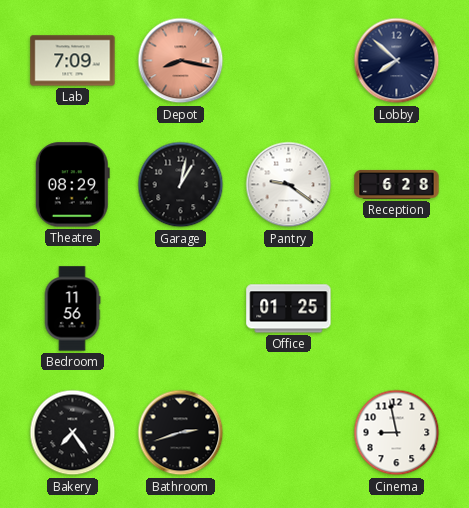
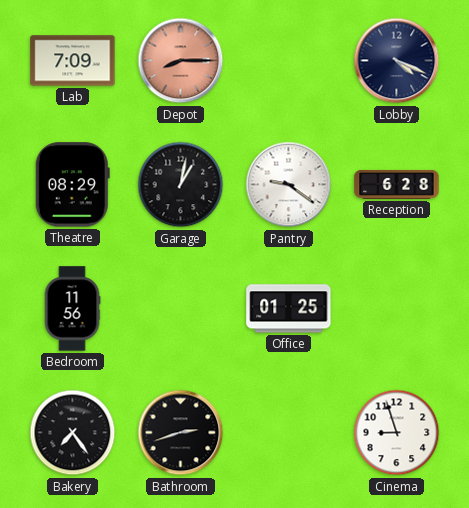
Depot: 8:17 -> 8:15 (181, 61)
Lobby: 7:52 -> 4:19 (397, 61)
Cinema: 8:58 -> 8:57 (397, 433)
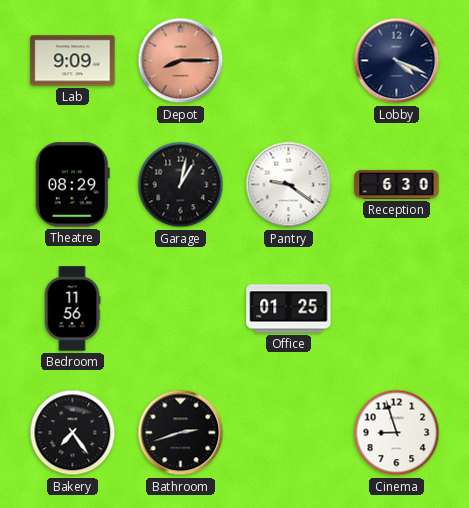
Lab: 7:09 -> 9:09 (73, 61)
Reception: 6:28 -> 6:30 (397, 184)
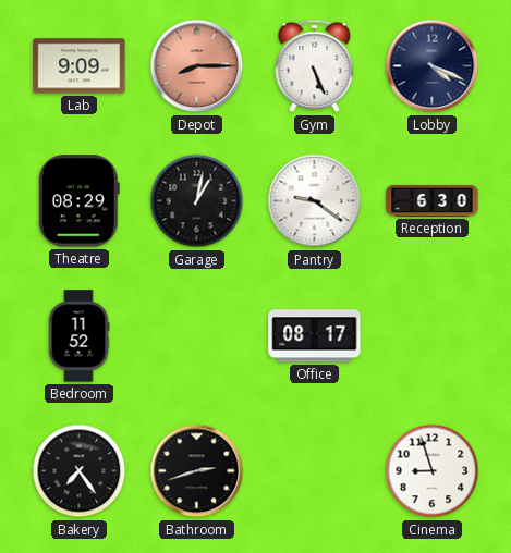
Gym: none -> 5:26 (315, 66)
Bedroom: 11:56 -> 11:52 (78, 336)
Office: 01:25 -> 08:17 (315, 336)
